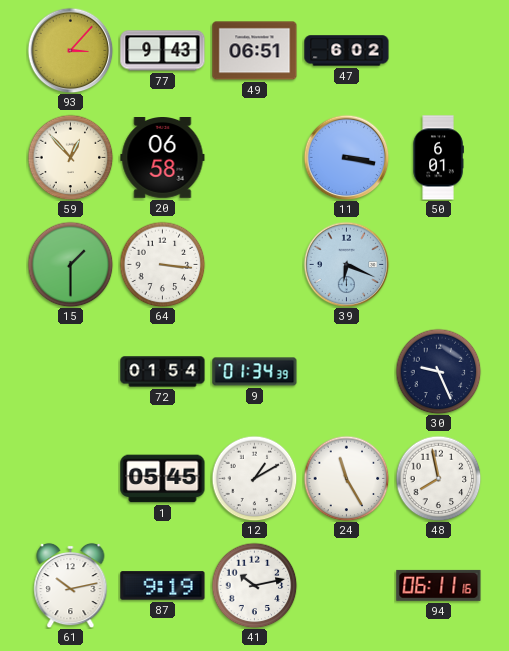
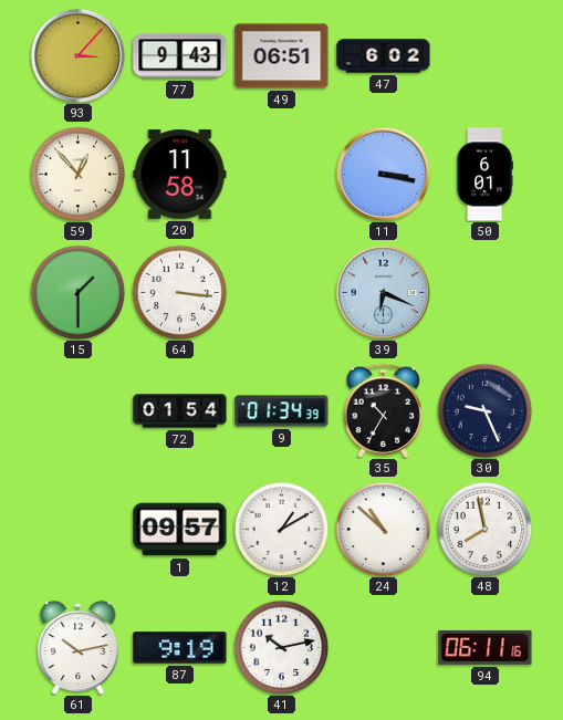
20: 06:58 -> 11:58 (180, 175)
35: none -> 10:35 (383, 410)
1: 05:45 -> 09:57 (180, 530)
24: 11:25 -> 10:52 (383, 529)
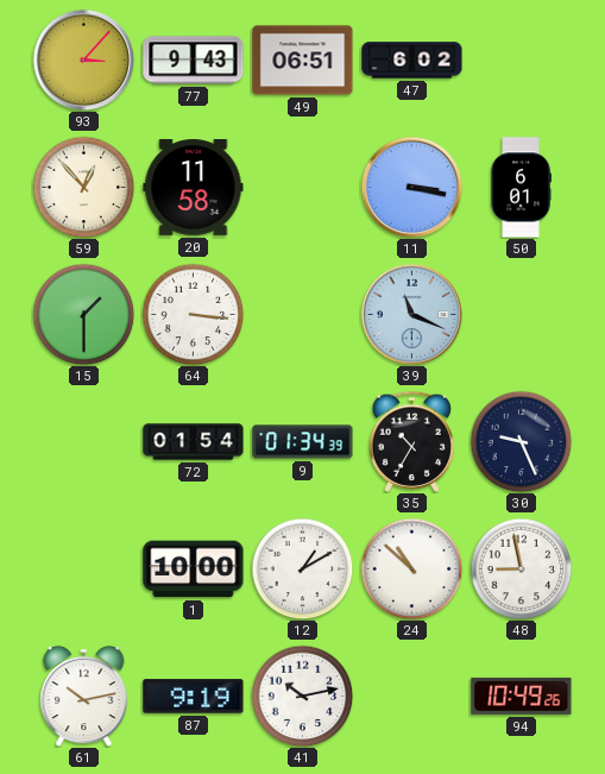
39: 6:19 -> 11:19 (411, 314)
1: 09:57 -> 10:00 (194, 570)
48: 7:58 -> 8:58 (521, 568)
94: 06:11 -> 10:49 (522, 696)
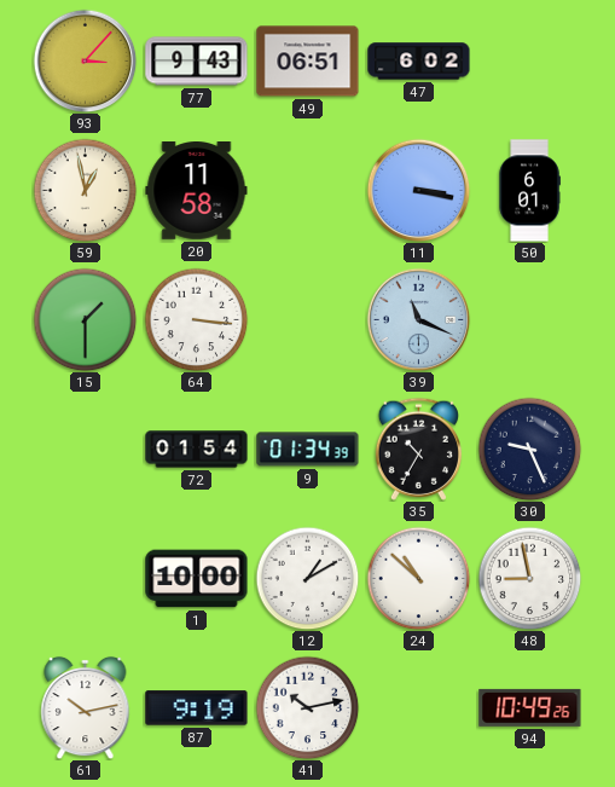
59: 12:53 -> 12:58 (85, 190)
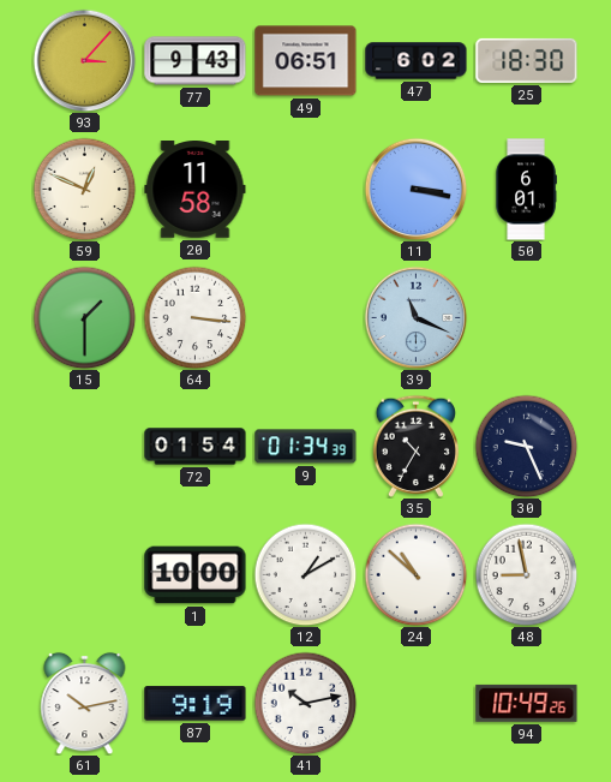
25: none -> 18:30 (527, 60)
59: 12:58 -> 12:49 (84, 189)
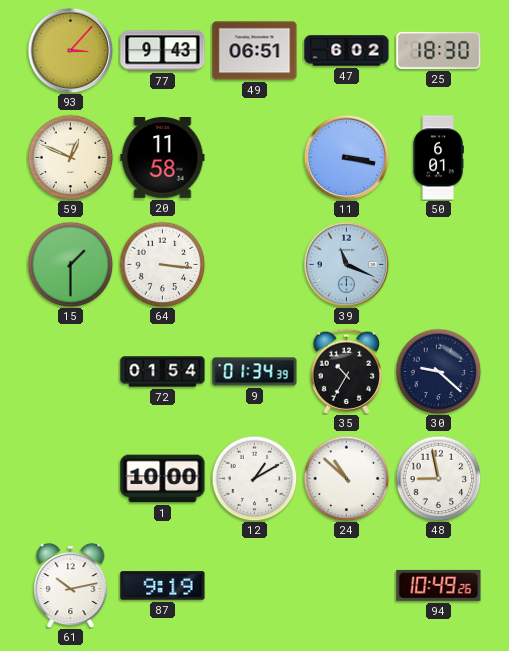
30: 9:26 -> 9:22 (438, 371)
41: 10:13 -> none (305, 703)
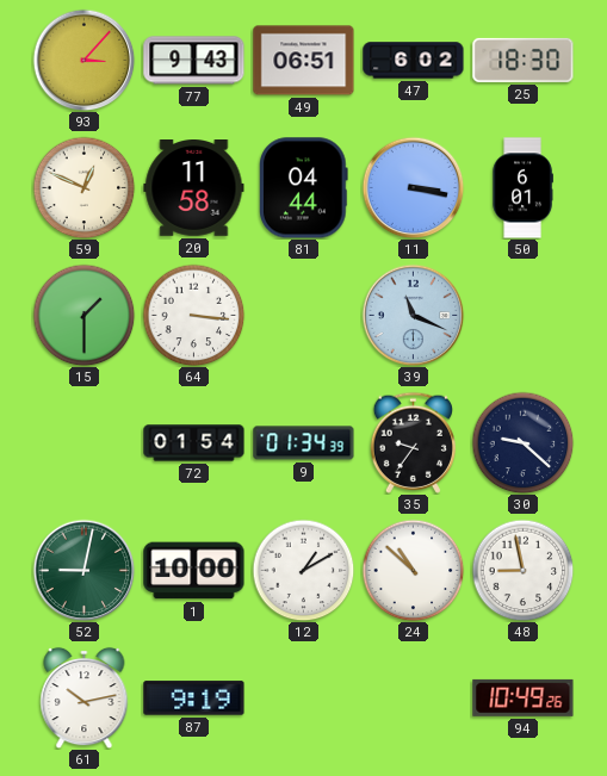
81: none -> 04:44 (304, 188)
35: 10:35 -> 9:36 (413, 442)
52: none -> 9:02 (83, 570)
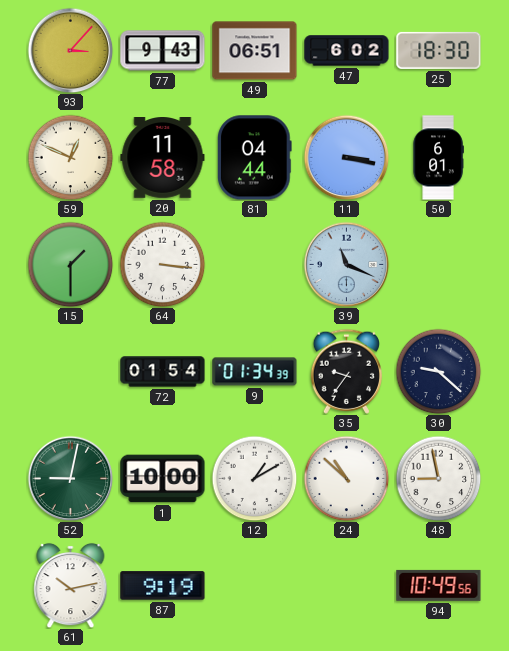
94: 10:49:26 -> 10:49:56 (439, 585)
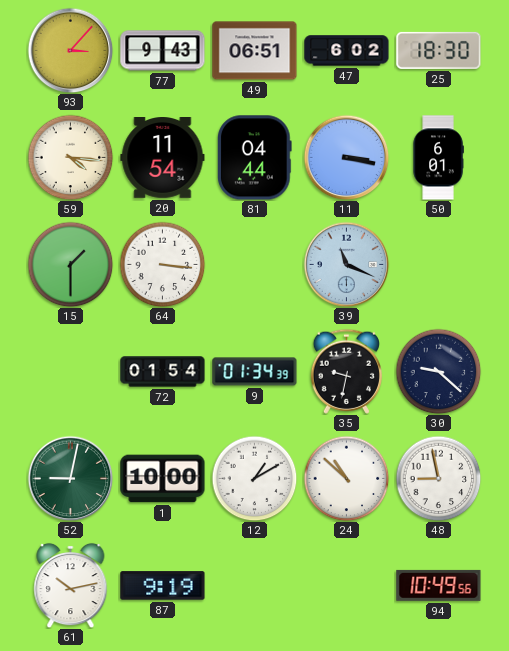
59: 12:49 -> 4:16 (70, 157)
20: 11:58 -> 11:54 (163, 158)
35: 9:36 -> 9:32 (346, 371)
